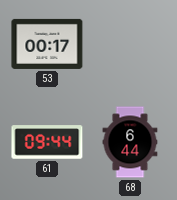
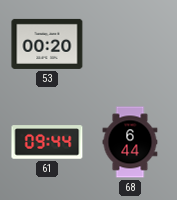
53: 00:17 -> 00:20 (47, 44)
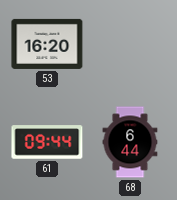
53: 00:20 -> 16:20 (47, 44)
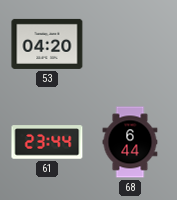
53: 16:20 -> 04:20 (47, 44)
61: 09:44 -> 23:44 (47, 142)
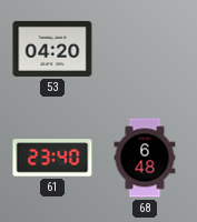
61: 23:44 -> 23:40 (52, 158)
68: 6:44 -> 6:48 (145, 158)
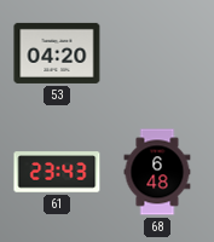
61: 23:40 -> 23:43 (57, 172)
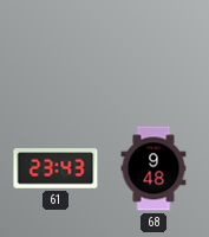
53: 04:20 -> none (57, 53)
68: 6:48 -> 9:48 (154, 168)
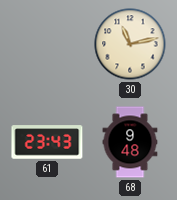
30: none -> 11:13 (130, 44)
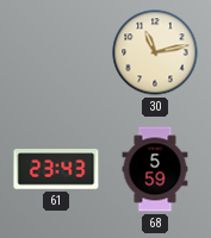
68: 9:48 -> 5:59 (155, 169)
